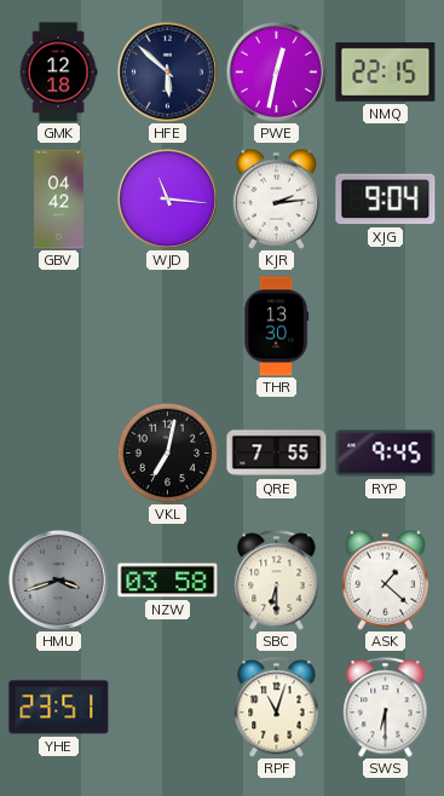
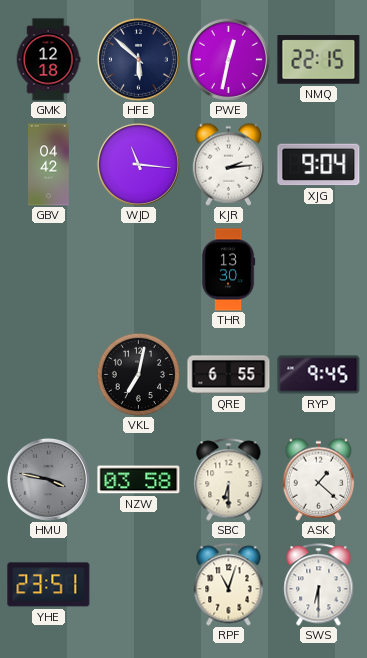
QRE: 7:55 -> 6:55 (229, 375)
HMU: 3:42 -> 3:47 (48, 479)
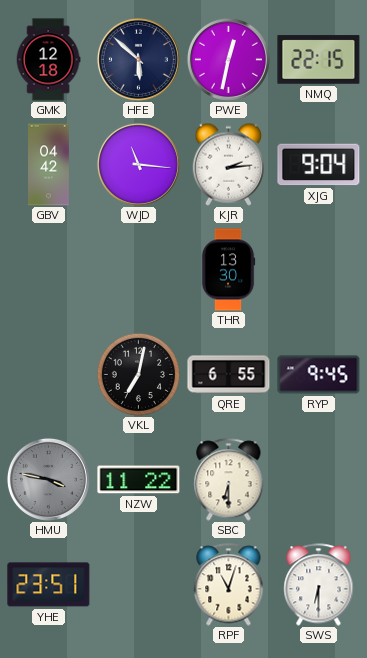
NZW: 03:58 -> 11:22 (139, 480)
ASK: 1:22 -> none (319, 479)
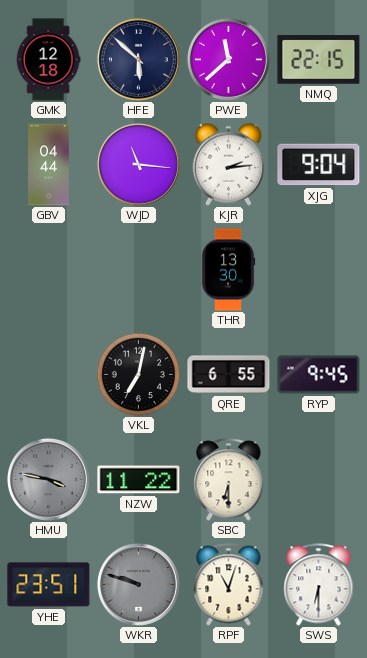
PWE: 12:32 -> 11:38 (228, 59)
GBV: 04:42 -> 04:44 (49, 165)
WKR: none -> 9:48 (138, 584)
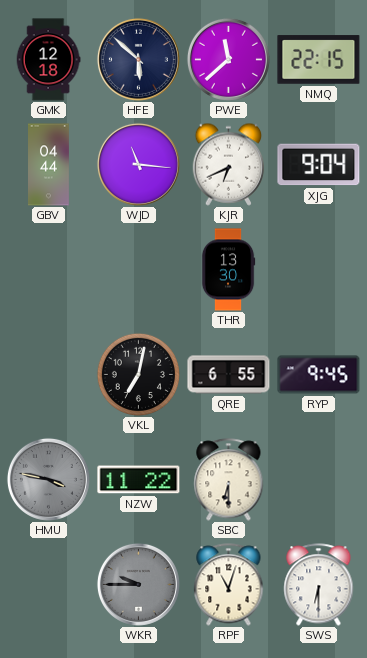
KJR: 2:14 -> 6:41 (229, 164)
YHE: 23:51 -> none (49, 585)
WKR: 9:48 -> 9:45 (138, 584)
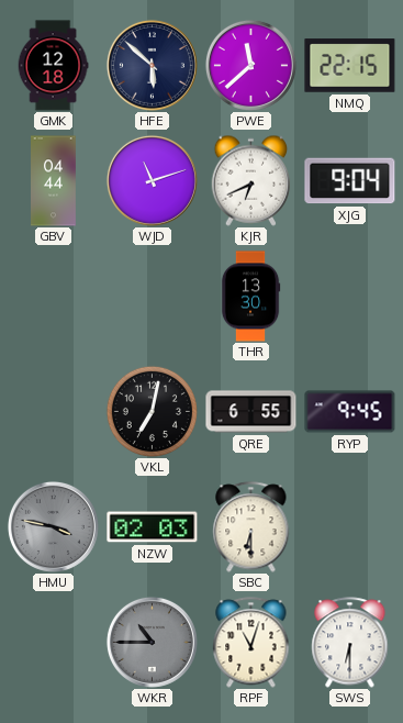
WJD: 11:16 -> 11:12 (152, 180)
NZW: 11:22 -> 02:03 (153, 527)
WKR: 9:45 -> 10:45 (152, 642)
